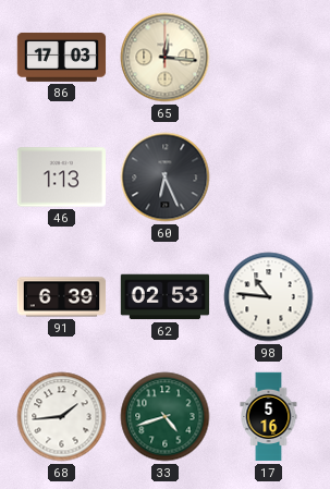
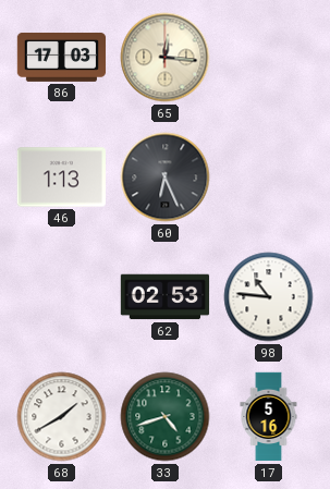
91: 6:39 -> none (62, 297)
68: 1:44 -> 1:40 (62, 417)
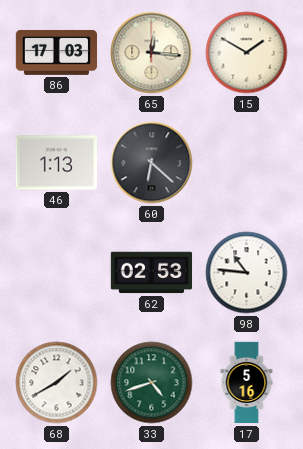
15: none -> 1:50 (247, 53)
60: 6:26 -> 6:22 (152, 163)
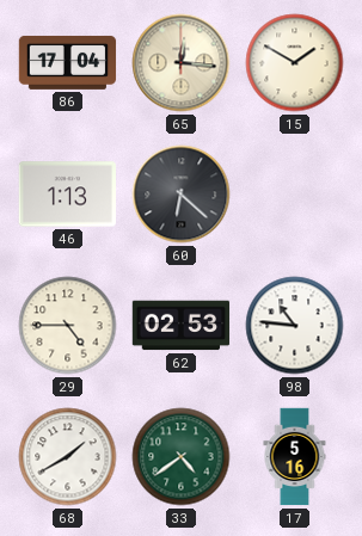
86: 17:03 -> 17:04 (68, 63)
29: none -> 4:45 (68, 326)
33: 4:42 -> 4:39 (182, 457)
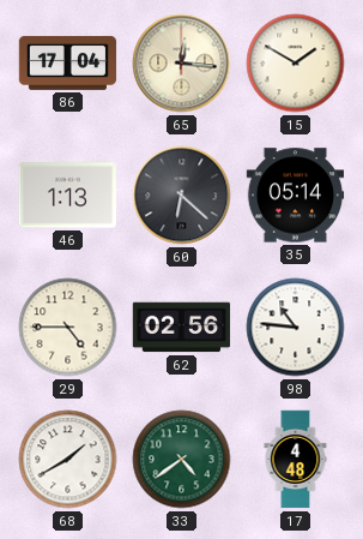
35: none -> 05:14 (296, 196)
62: 02:53 -> 02:56 (182, 328)
17: 5:16 -> 4:48 (296, 460)
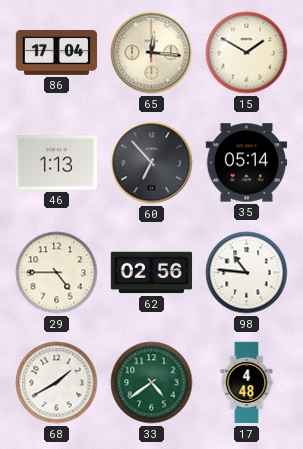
60: 6:22 -> 6:53 (152, 163)
